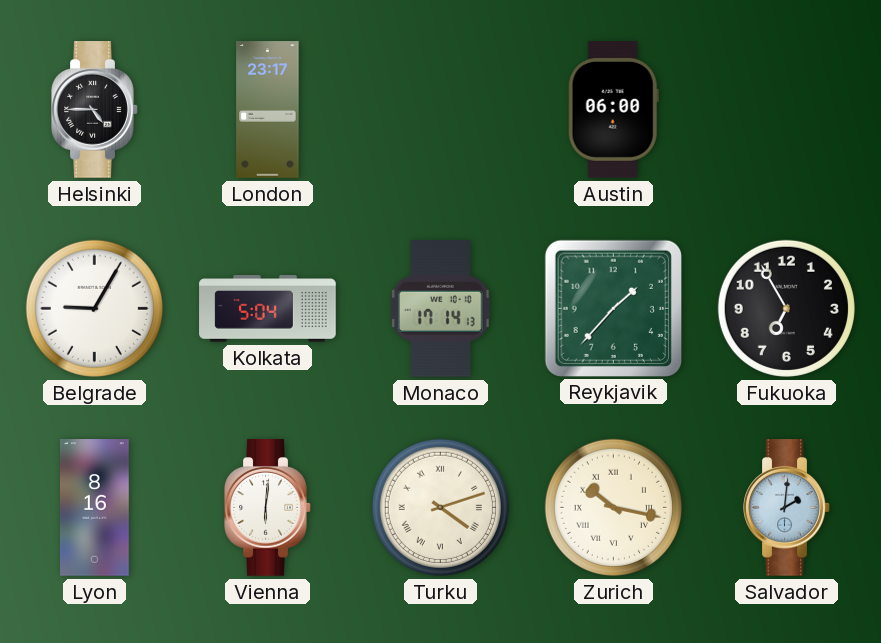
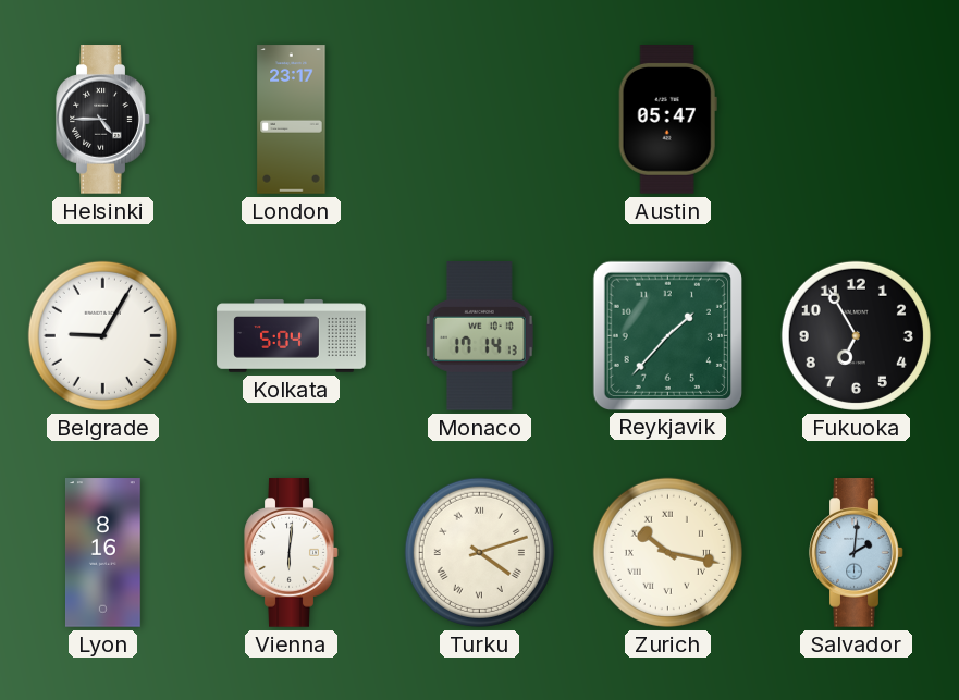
Austin: 06:00 -> 05:47 (667, 120)
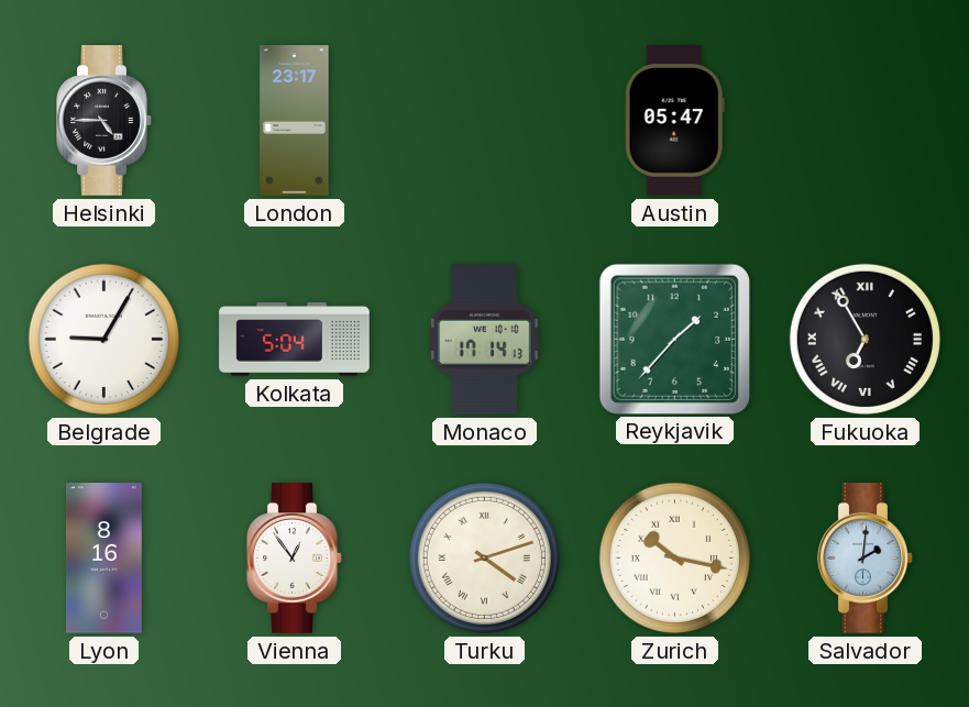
Fukuoka numerals: Arabic -> Roman (865, 339)
Vienna: 6:01 -> 12:54 (295, 559)
